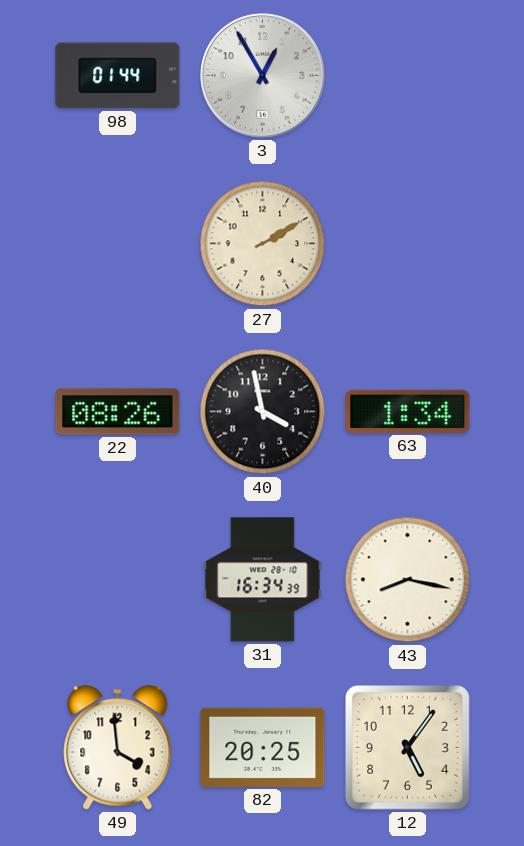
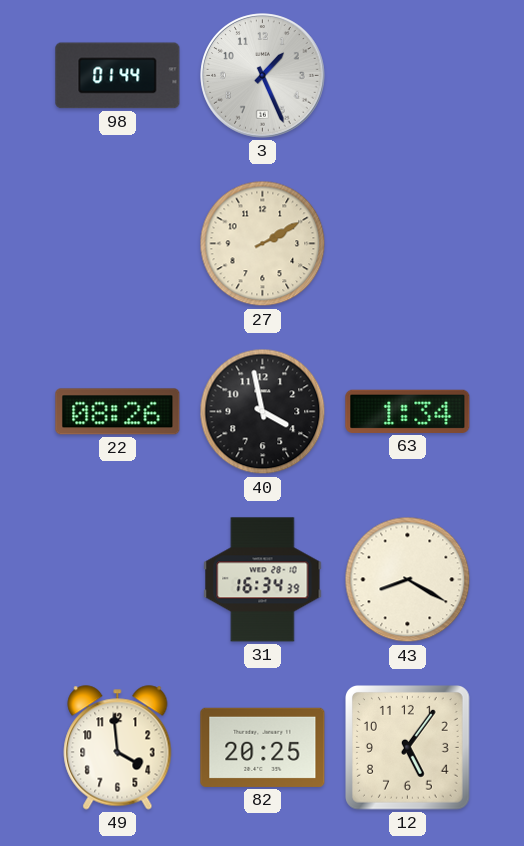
3: 12:55 -> 1:26 (263, 76)
43: 8:17 -> 8:20 (408, 580)
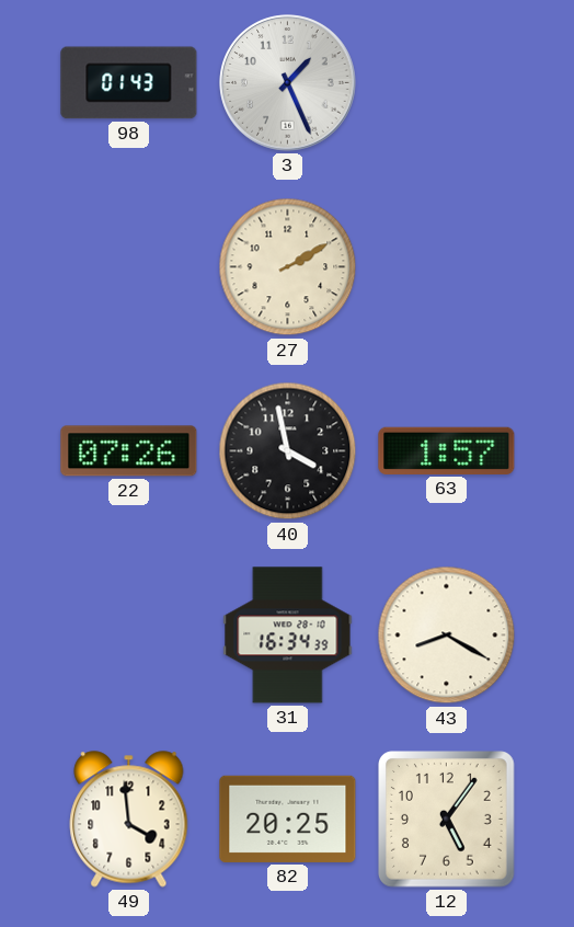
98: 01:44 -> 01:43 (129, 83)
22: 08:26 -> 07:26 (129, 451)
63: 1:34 -> 1:57 (447, 450)
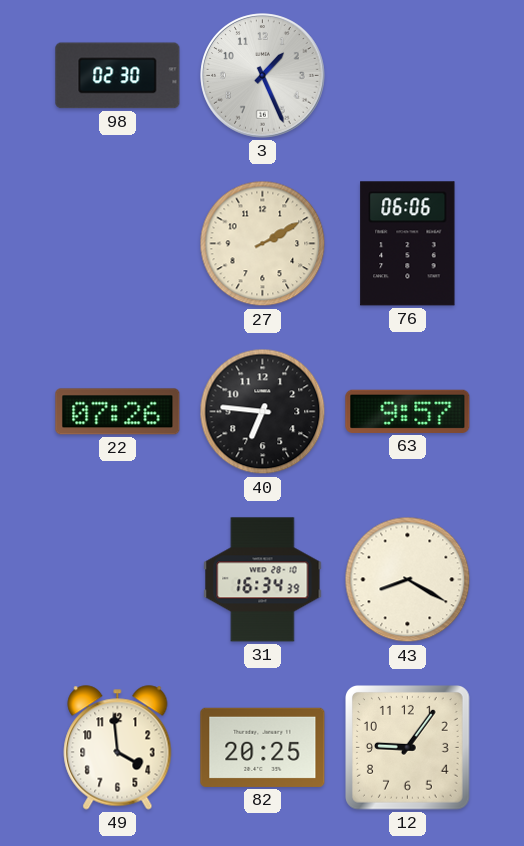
98: 01:43 -> 02:30 (118, 76)
76: none -> 06:06 (408, 244)
40: 3:58 -> 6:46 (263, 412)
63: 1:57 -> 9:57 (408, 411)
12: 5:06 -> 9:06 (408, 748)
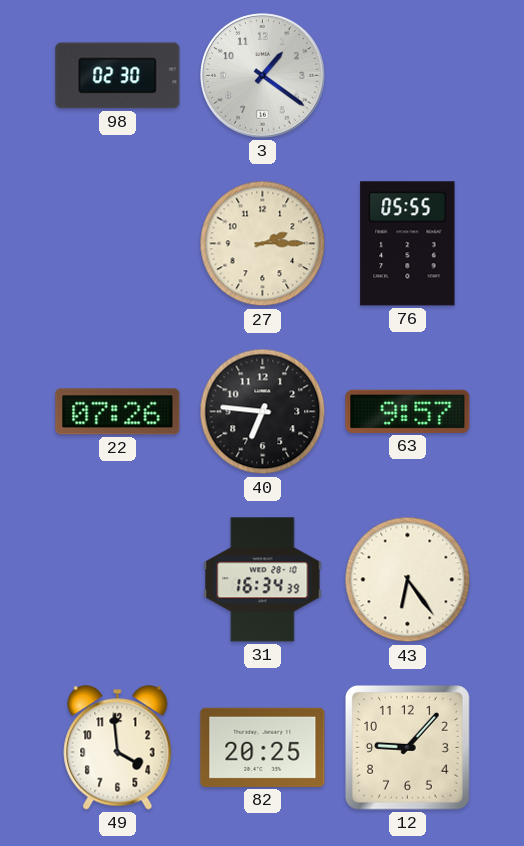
3: 1:26 -> 1:21 (263, 76)
27: 2:10 -> 2:15 (263, 244)
76: 06:06 -> 05:55 (408, 244)
43: 8:20 -> 6:24 (408, 580)
12: 9:06 -> 9:07 (408, 748)
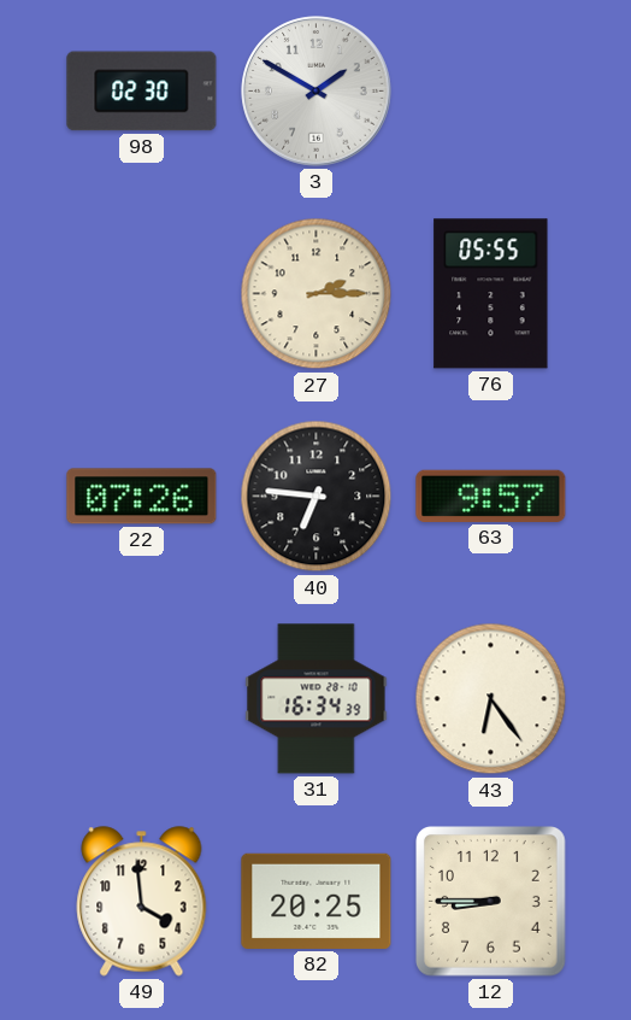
3: 1:21 -> 1:50 (317, 92)
12: 9:07 -> 8:45 (491, 902)
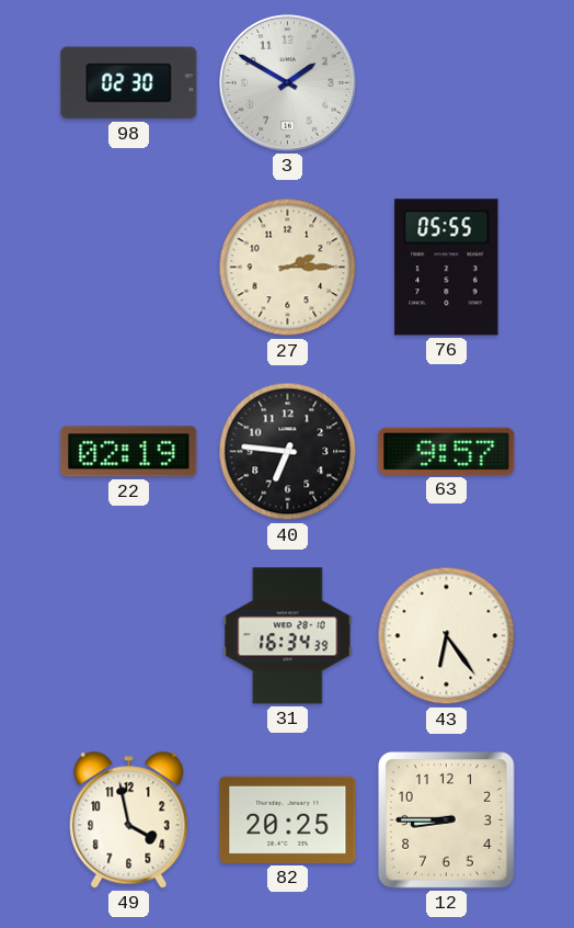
22: 07:26 -> 02:19 (129, 452)
49: 3:59 -> 3:58 (129, 821)
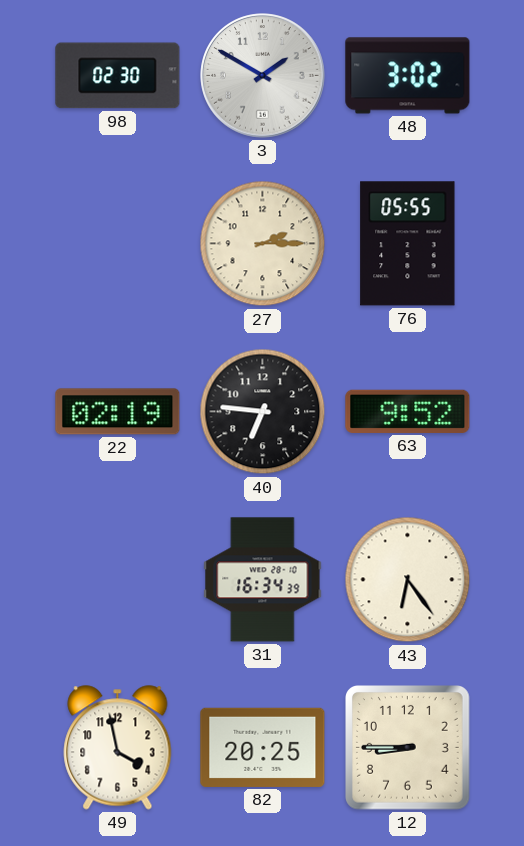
48: none -> 3:02 (408, 76)
63: 9:57 -> 9:52 (408, 411)
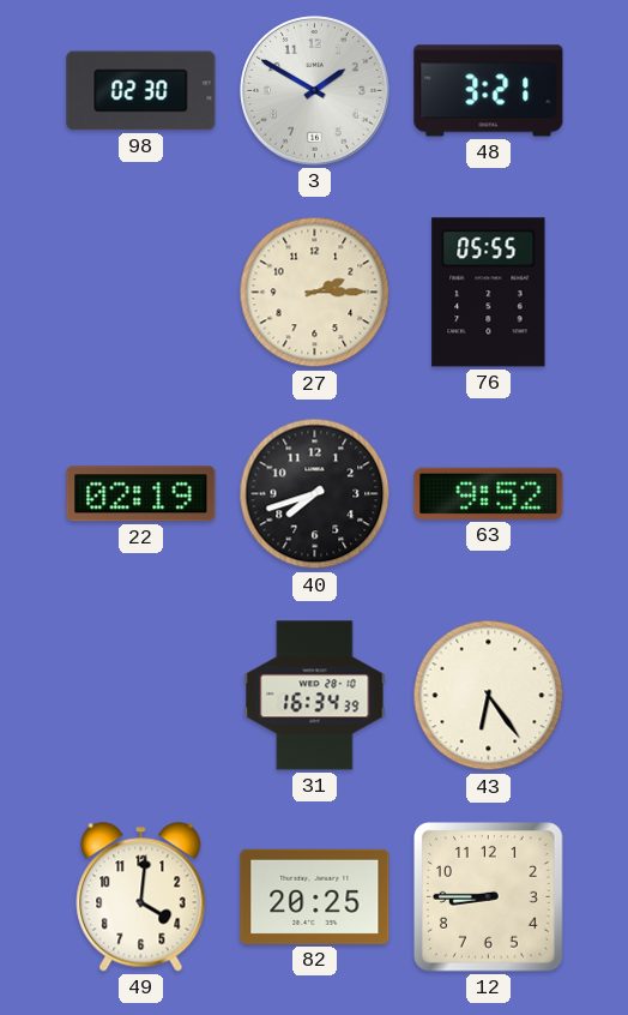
48: 3:02 -> 3:21 (489, 91)
40: 6:46 -> 7:42 (315, 494)
49: 3:58 -> 4:01 (141, 897)
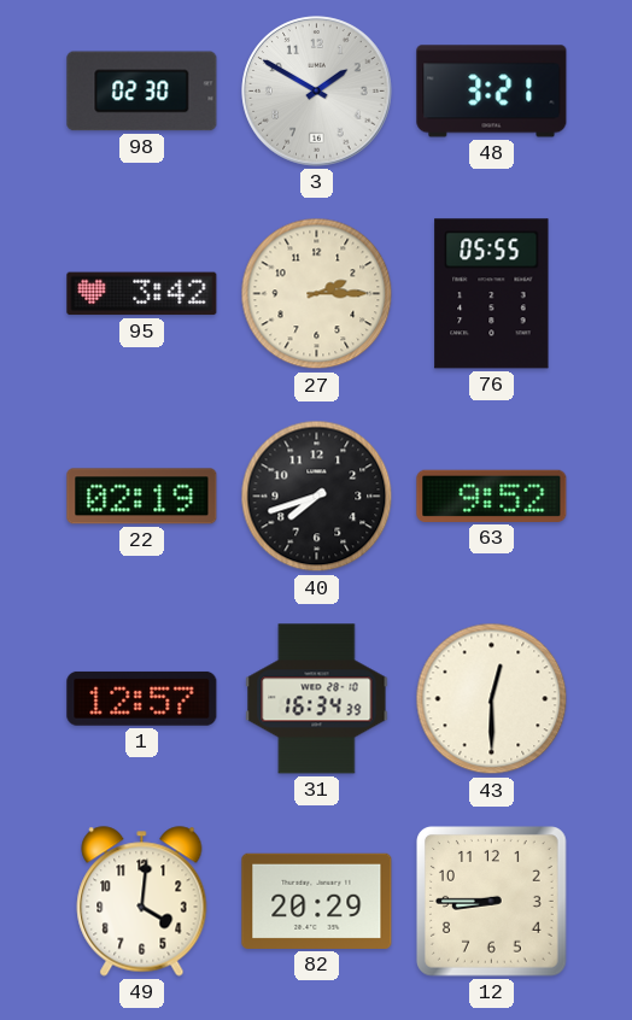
95: none -> 3:42 (142, 294)
1: none -> 12:57 (142, 698)
43: 6:24 -> 12:30 (492, 699)
82: 20:25 -> 20:29 (317, 901)
